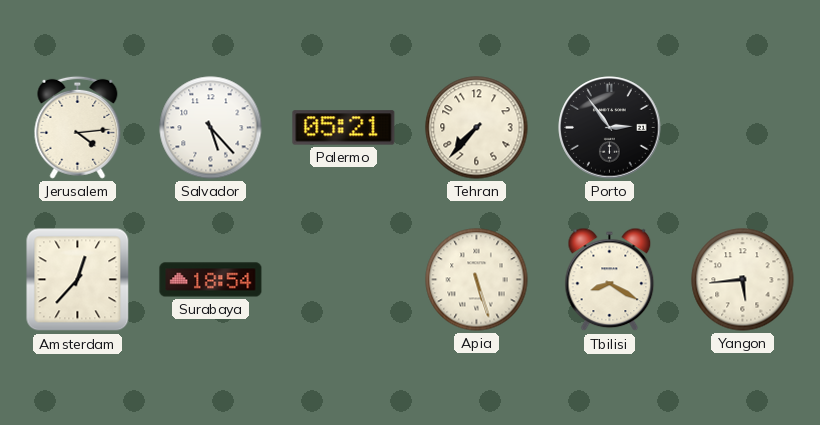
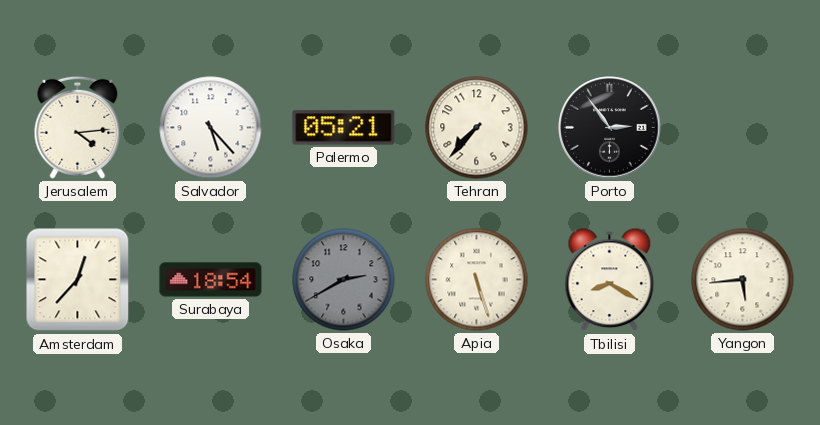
Osaka: none -> 2:40 (344, 280)
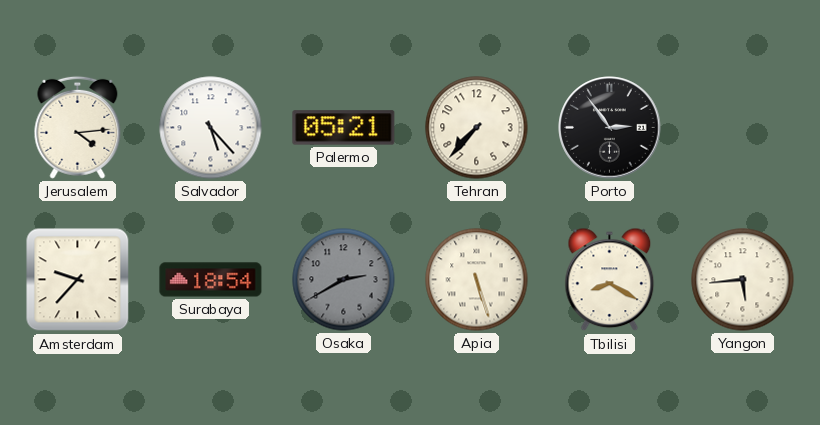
Amsterdam: 12:37 -> 9:37 (78, 280)
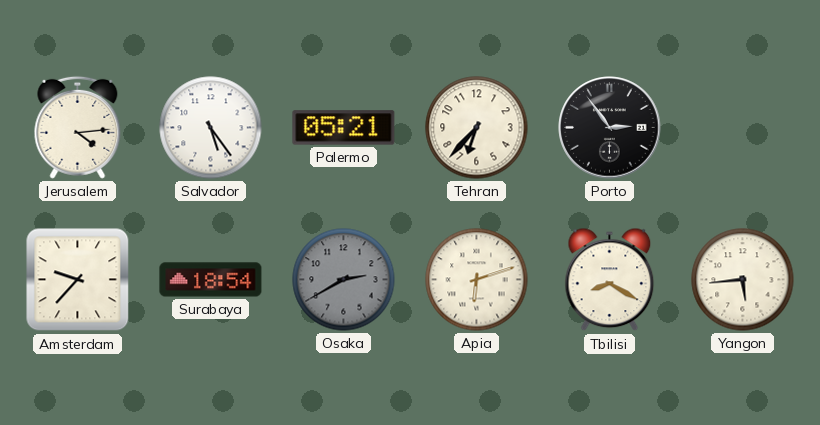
Salvador: 5:23 -> 5:24 (211, 128)
Tehran: 7:37 -> 6:37 (477, 128)
Apia: 5:27 -> 6:12 (477, 280)
